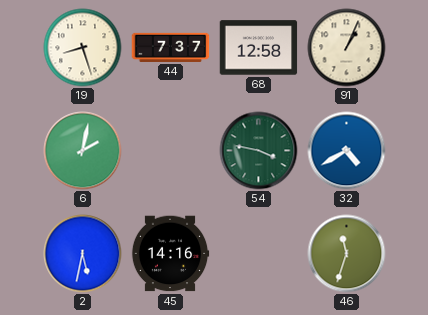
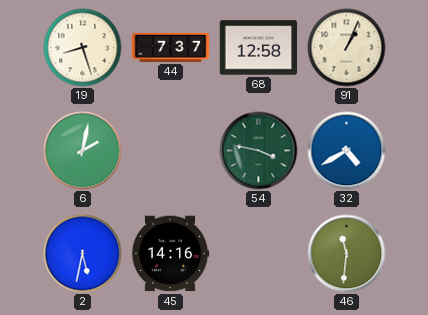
46: 11:33 -> 11:31 (347, 254)
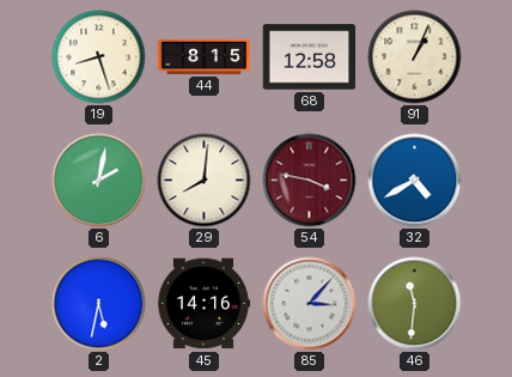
44: 7:37 -> 8:15 (205, 56)
29: none -> 8:01 (205, 181)
54 dial: green -> burgundy (310, 181)
85: none -> 3:07 (310, 304)
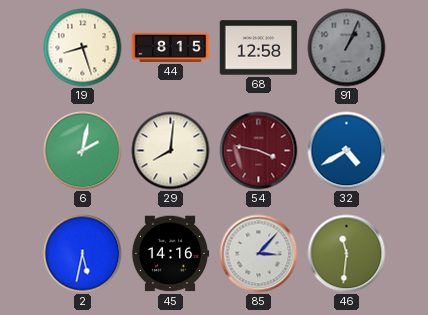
91 dial: cream -> grey (347, 48)
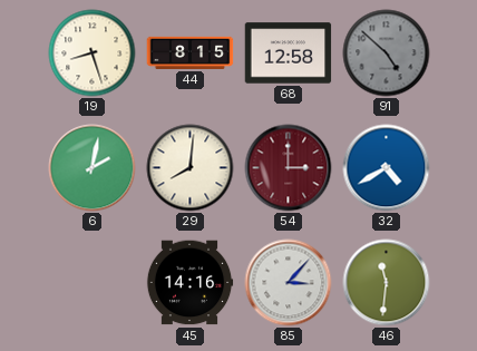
91: 1:04 -> 4:52 (387, 53)
54: 3:47 -> 3:00 (289, 168)
2: 5:32 -> none (83, 254)
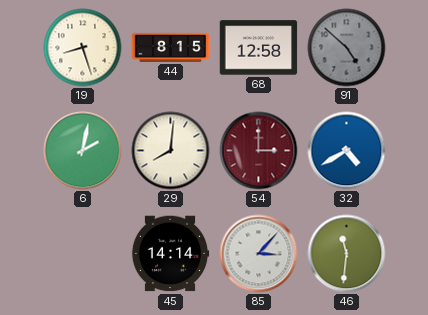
45: 14:16 -> 14:14 (170, 254)
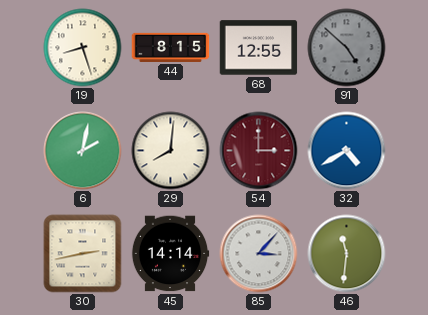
68: 12:58 -> 12:55 (259, 48)
30: none -> 2:43 (83, 254)
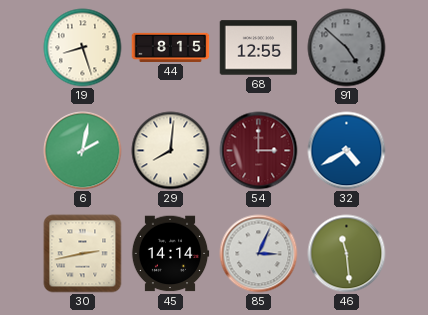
85: 3:07 -> 3:04 (259, 254)
46: 11:31 -> 11:29 (347, 254)
